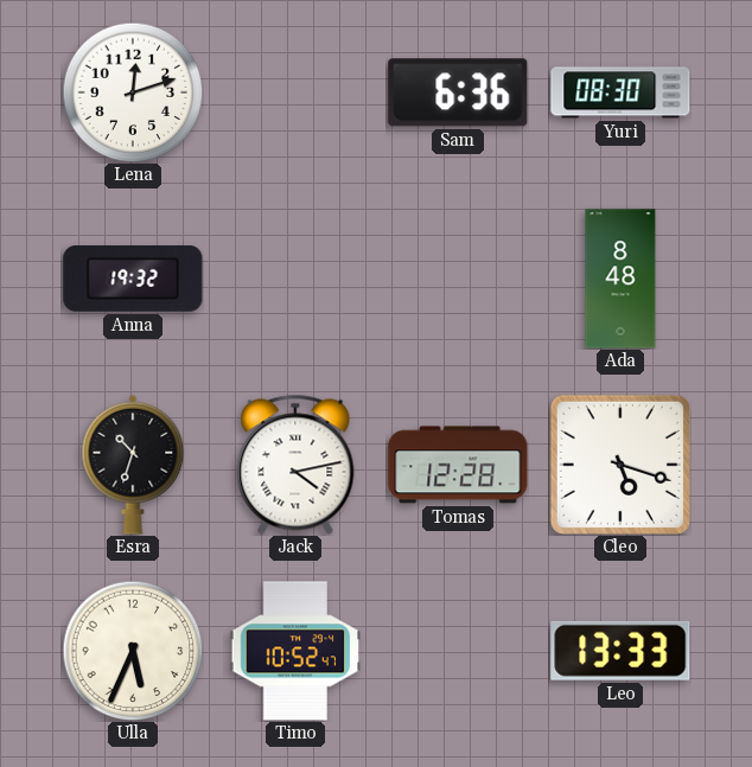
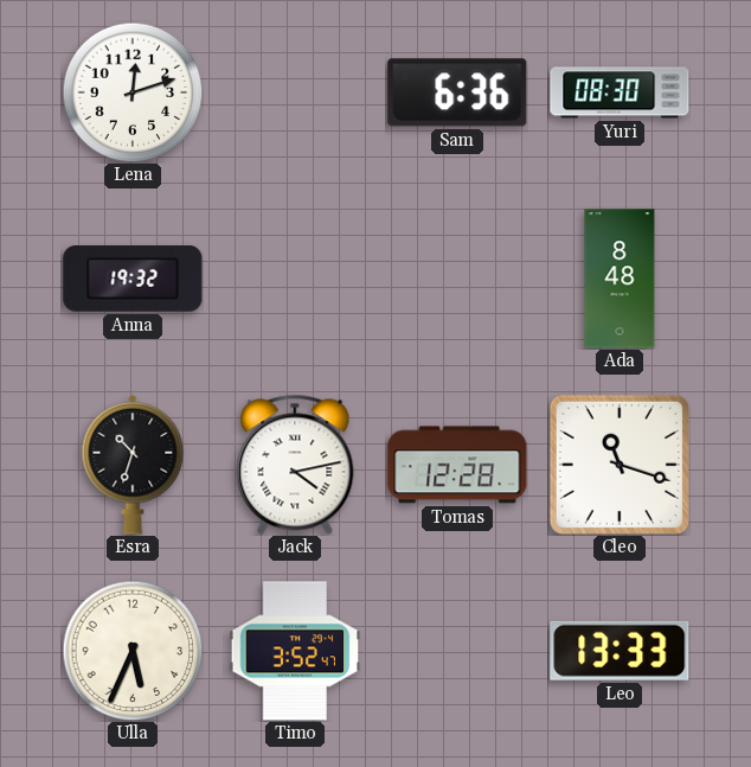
Cleo: 5:18 -> 11:18 (620, 465)
Timo: 10:52 -> 3:52 (295, 651)
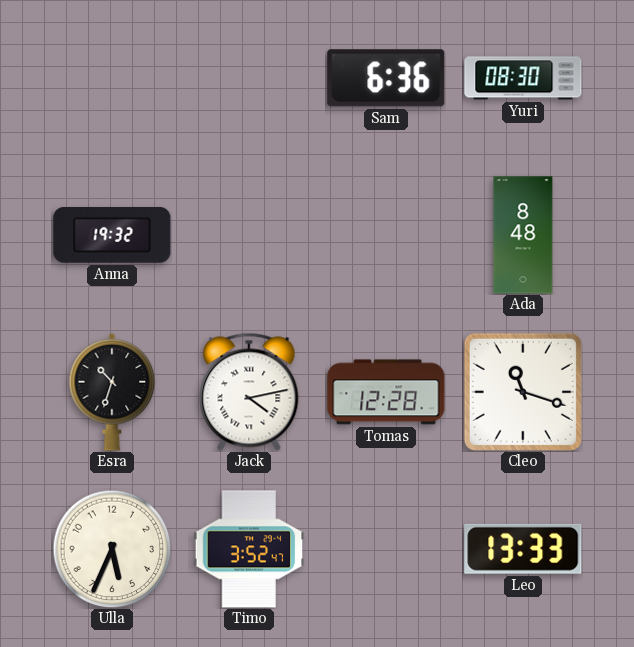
Lena: 12:12 -> none (133, 92)
